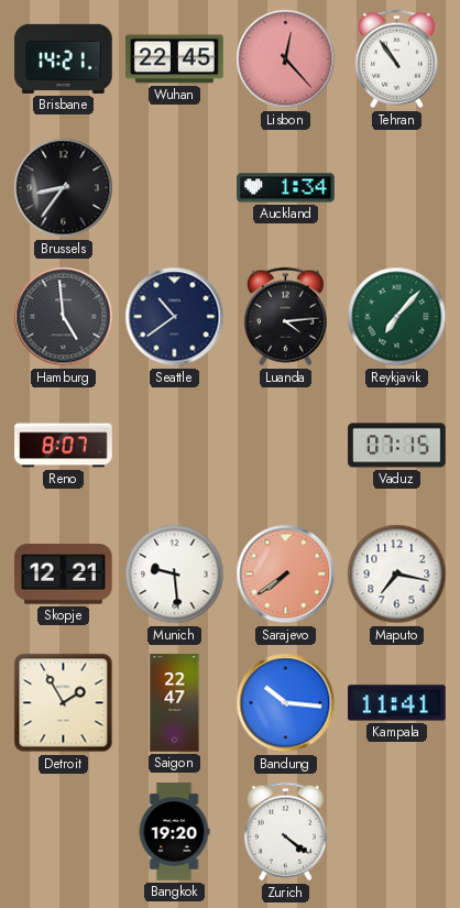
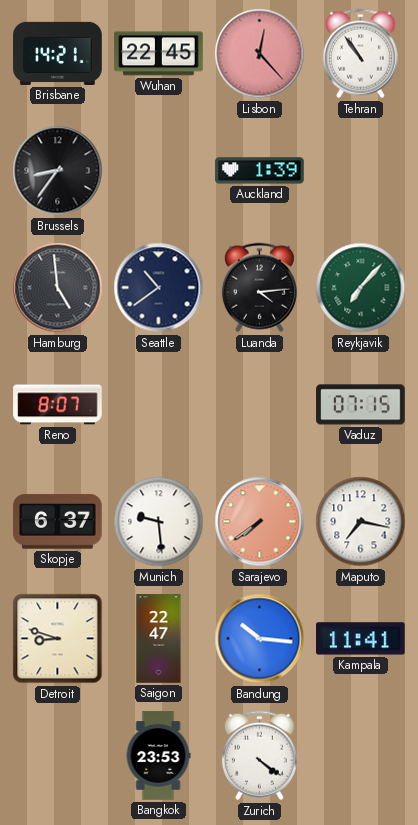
Auckland: 1:34 -> 1:39 (260, 171)
Skopje: 12:21 -> 6:37 (58, 522)
Detroit: 1:55 -> 8:48 (58, 639)
Bangkok: 19:20 -> 23:53 (158, 756)
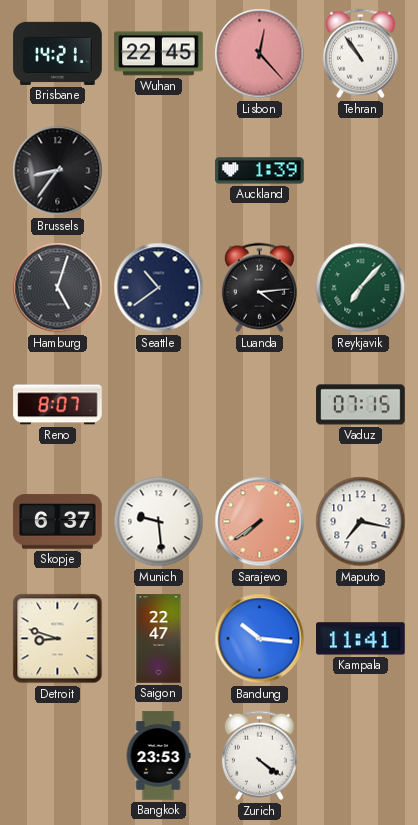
Hamburg: 4:59 -> 5:03 (58, 288)
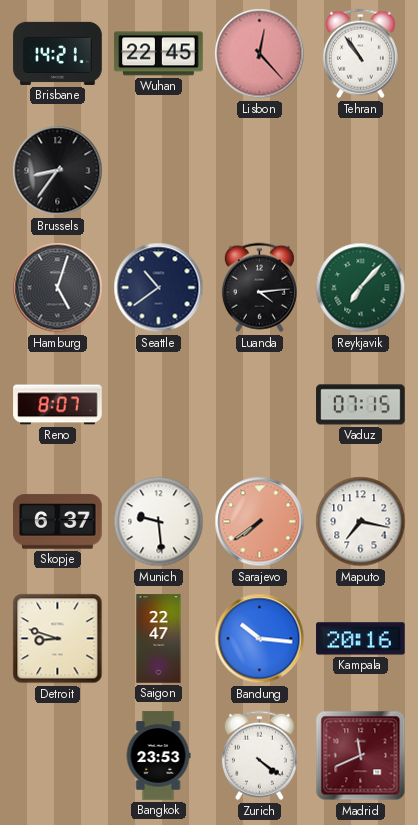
Auckland: 1:39 -> none (260, 171)
Kampala: 11:41 -> 20:16 (361, 639)
Madrid: none -> 11:41 (361, 756)
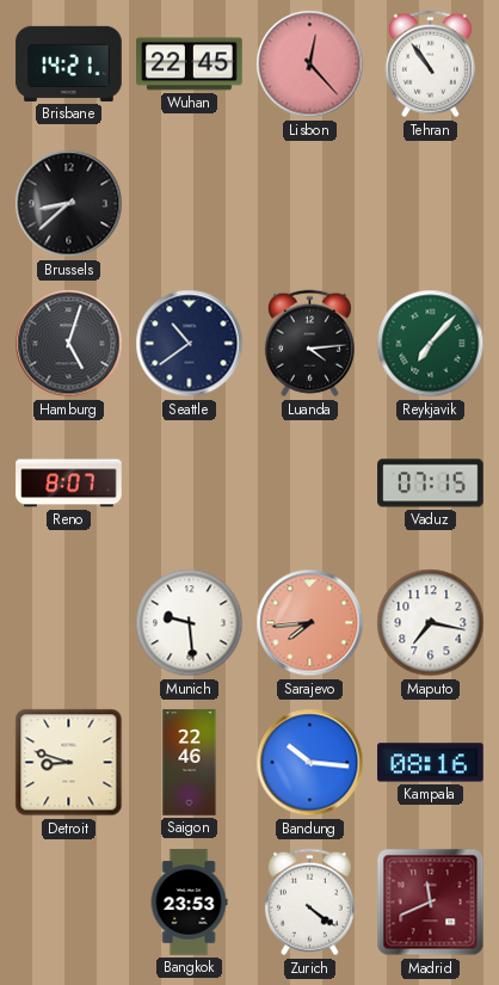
Brussels: 8:36 -> 8:38 (69, 204)
Skopje: 6:37 -> none (58, 522)
Sarajevo: 7:39 -> 7:44 (310, 623)
Saigon: 22:47 -> 22:46 (190, 763)
Kampala: 20:16 -> 08:16 (431, 763)
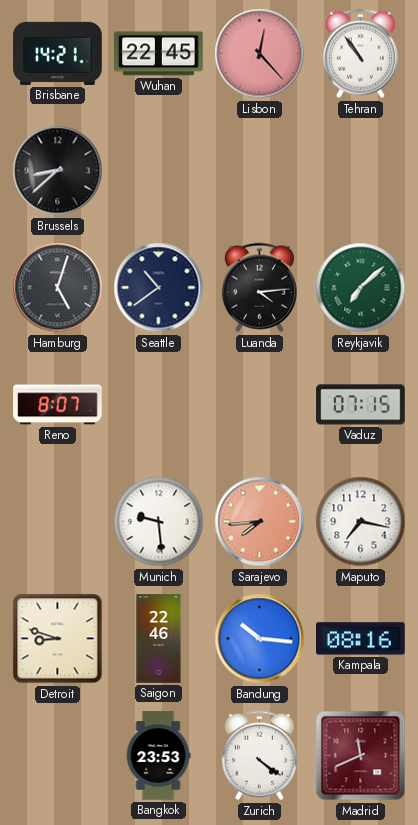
Reykjavik: 7:07 -> 7:08 (361, 288)
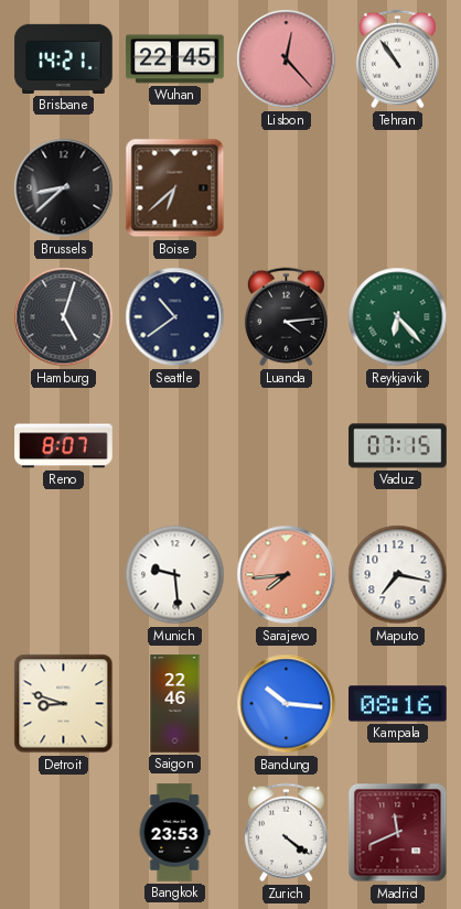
Boise: none -> 6:38 (175, 188)
Reykjavik: 7:08 -> 6:23 (398, 317)
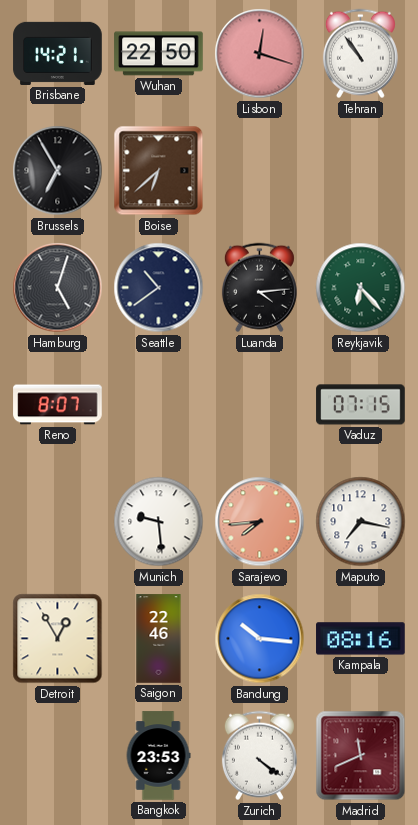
Wuhan: 22:45 -> 22:50 (159, 54)
Lisbon: 12:23 -> 12:18 (260, 54)
Brussels: 8:38 -> 6:55 (58, 171)
Detroit: 8:48 -> 12:55 (58, 639)
